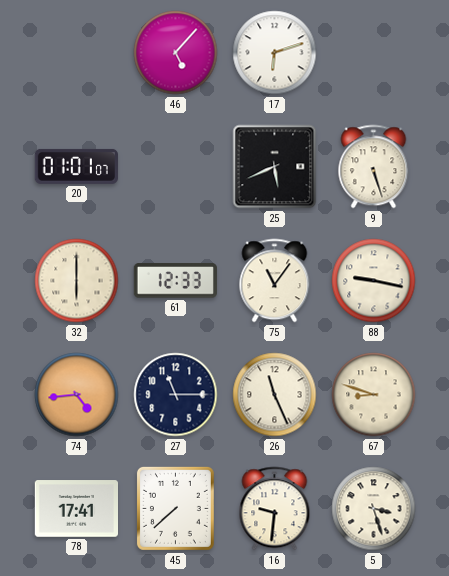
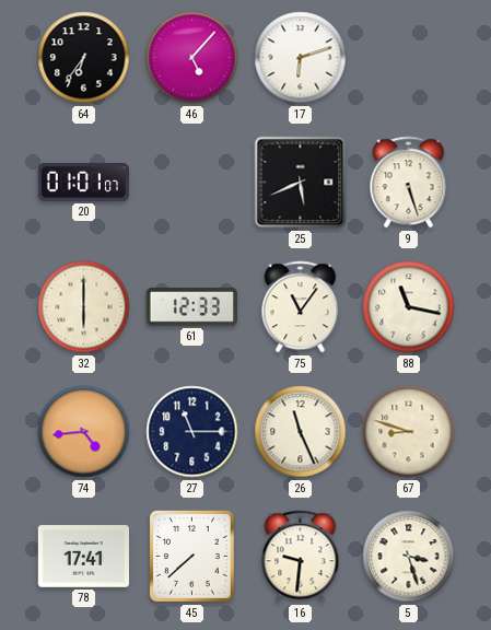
64: none -> 6:36 (84, 58)
88: 9:17 -> 11:17 (409, 307)
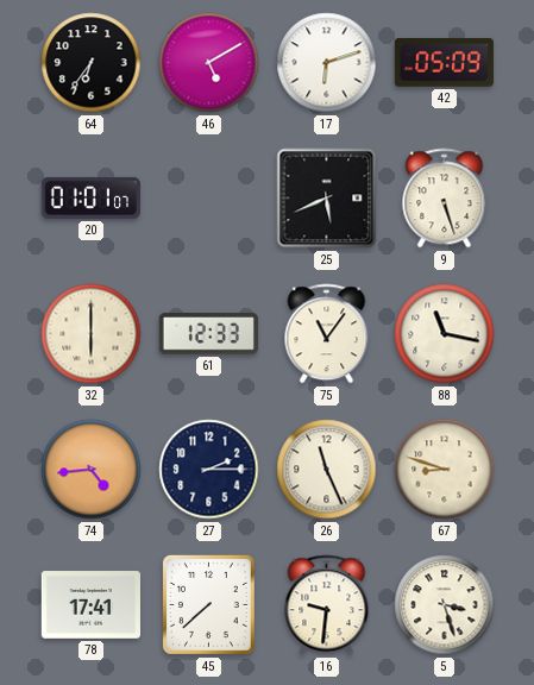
46: 5:07 -> 5:10 (209, 63)
42: none -> 05:09 (444, 62)
27: 11:15 -> 2:15 (209, 470)
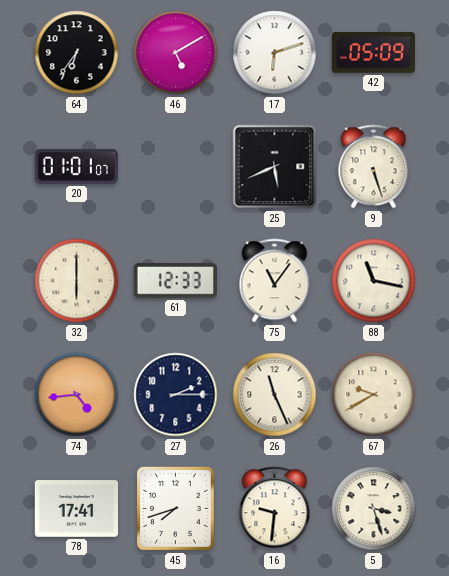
67: 8:48 -> 9:40 (374, 395)
45: 7:38 -> 7:42 (175, 508)
